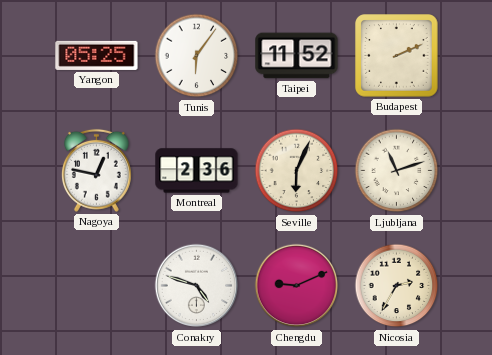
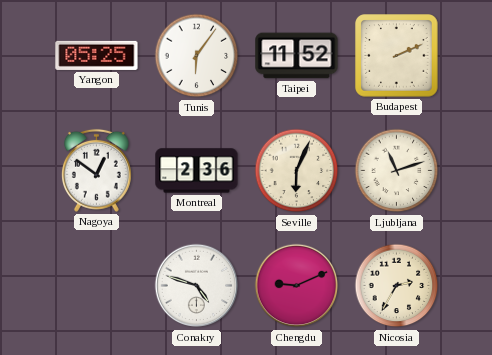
Nagoya: 12:47 -> 12:51 (96, 170)
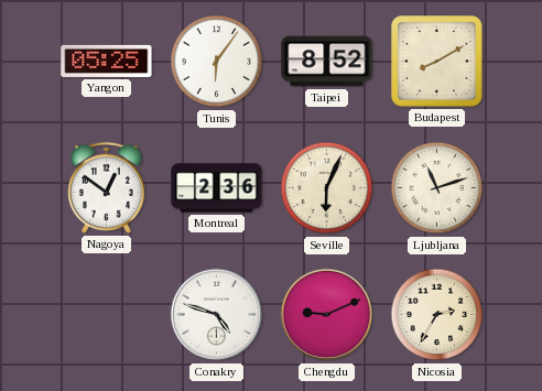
Taipei: 11:52 -> 8:52 (327, 62)
Budapest: 2:11 -> 8:10 (437, 62)
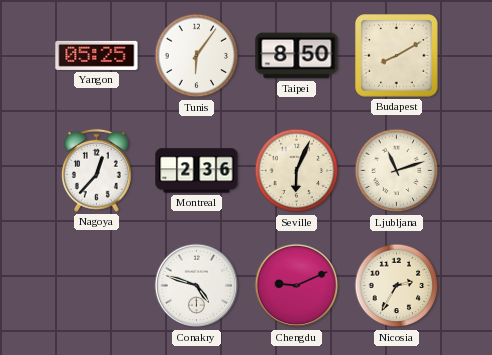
Taipei: 8:52 -> 8:50 (297, 56)
Nagoya: 12:51 -> 12:37 (96, 170)
